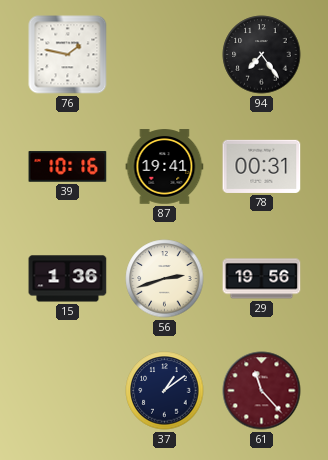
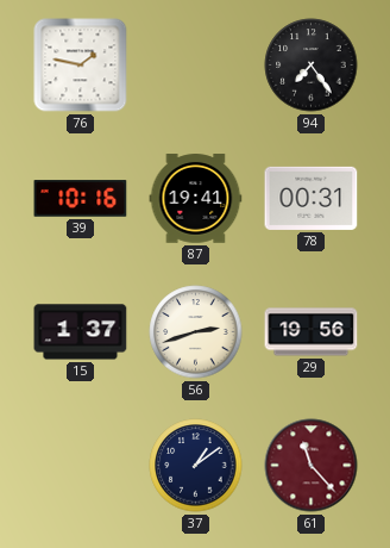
15: 1:36 -> 1:37 (81, 332)
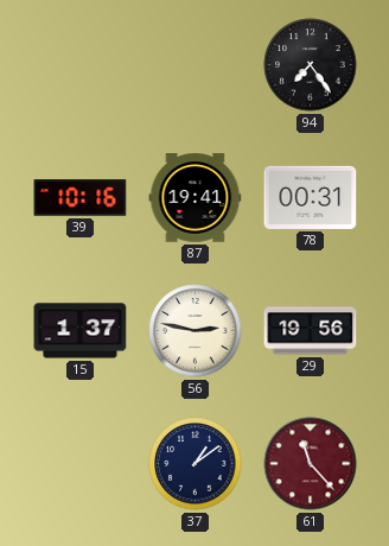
76: 1:47 -> none (81, 66)
56: 2:42 -> 2:47 (196, 331)
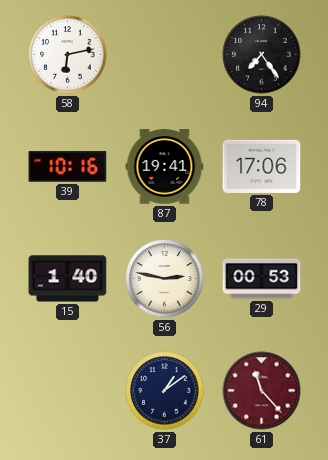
58: none -> 6:13 (68, 55)
78: 00:31 -> 17:06 (262, 166)
15: 1:37 -> 1:40 (68, 279)
29: 19:56 -> 00:53 (262, 279)
